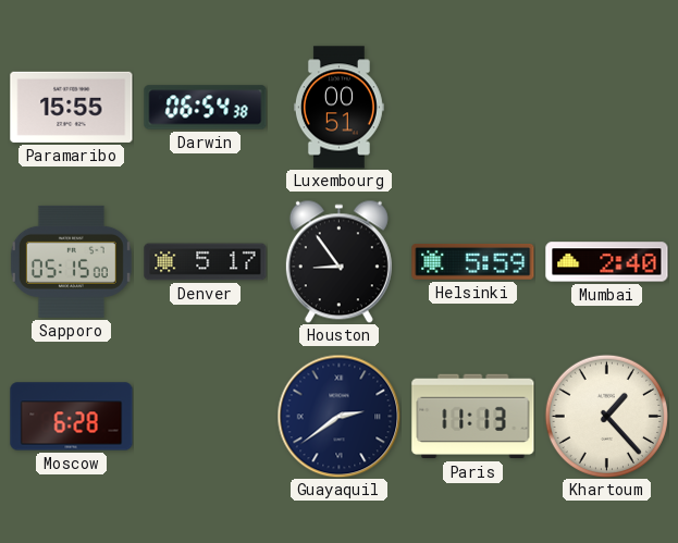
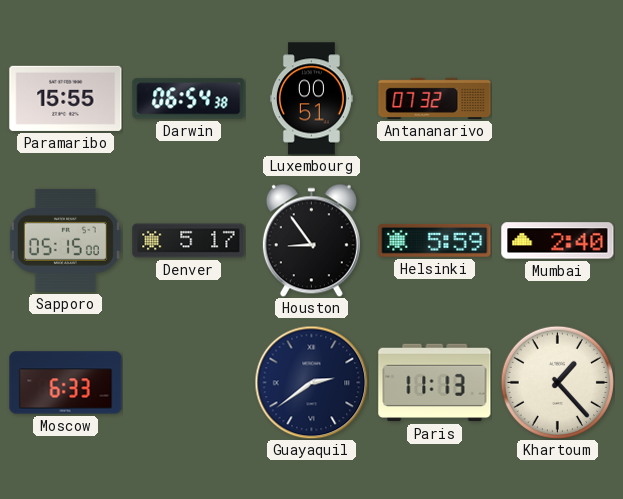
Antananarivo: none -> 07:32 (435, 98)
Moscow: 6:28 -> 6:33 (66, 383)
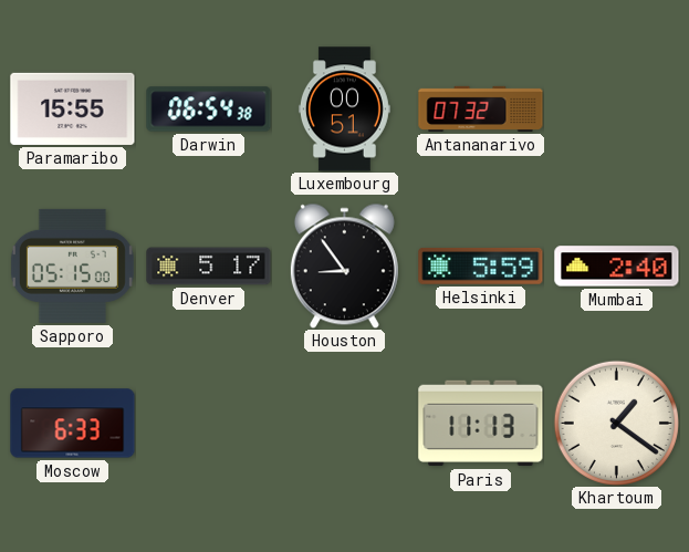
Guayaquil: 2:39 -> none (311, 382)
Khartoum: 1:23 -> 1:21 (616, 423)
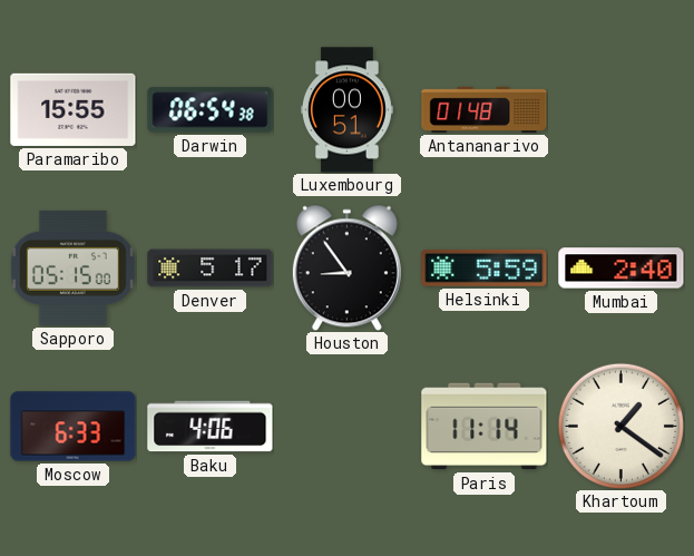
Antananarivo: 07:32 -> 01:48 (485, 109)
Baku: none -> 4:06 (211, 427)
Paris: 11:13 -> 11:14 (485, 427)
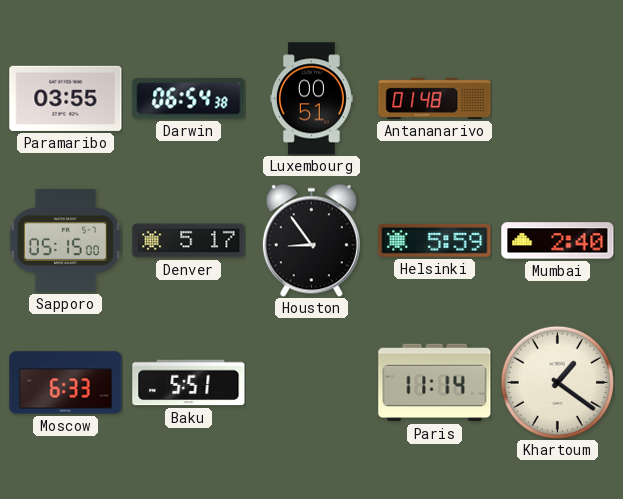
Paramaribo: 15:55 -> 03:55 (66, 98)
Baku: 4:06 -> 5:51 (189, 383)
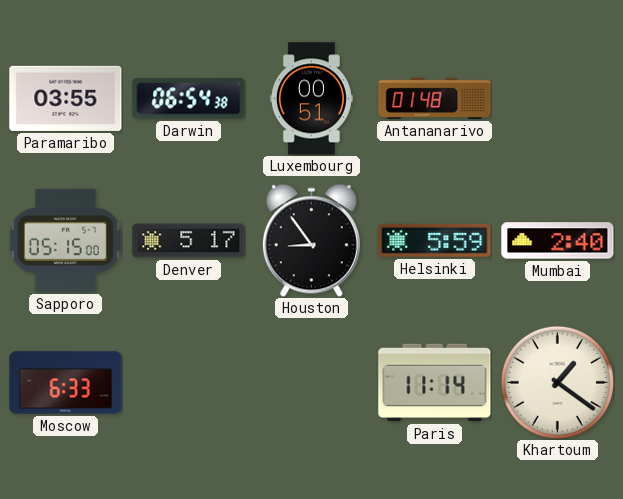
Baku: 5:51 -> none (189, 383)
